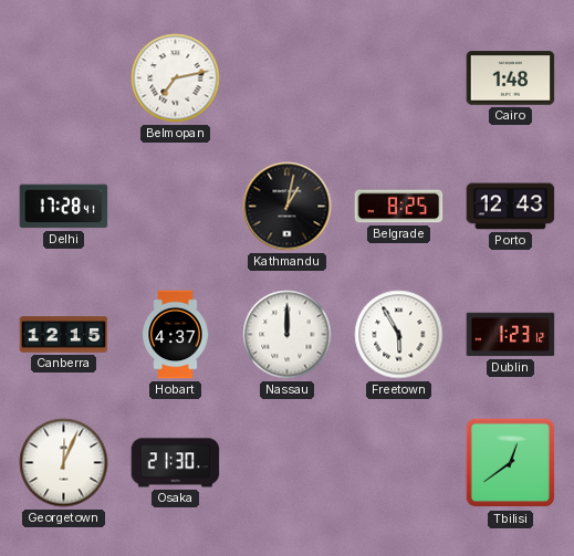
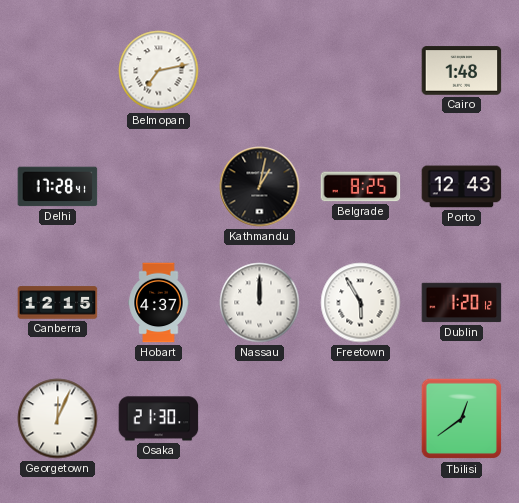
Dublin: 1:23 -> 1:20 (462, 303)
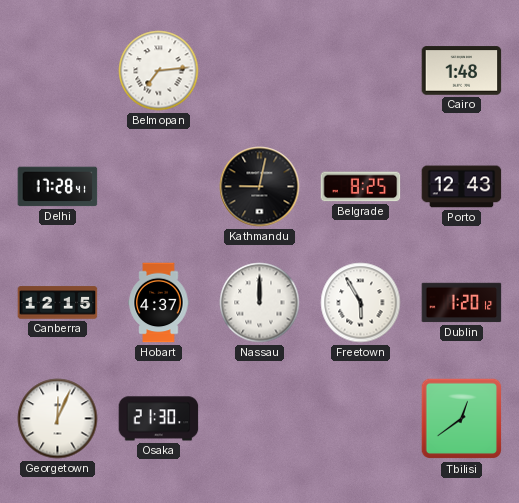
Belmopan: 7:13 -> 7:14 (159, 71)
Kathmandu: 1:02 -> 9:02 (260, 187)
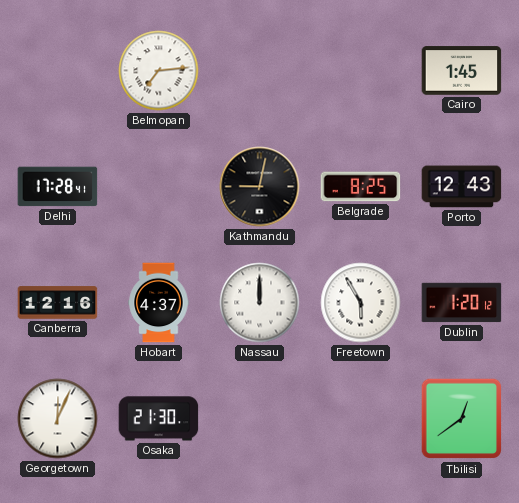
Cairo: 1:48 -> 1:45 (462, 71)
Canberra: 12:15 -> 12:16 (58, 303)
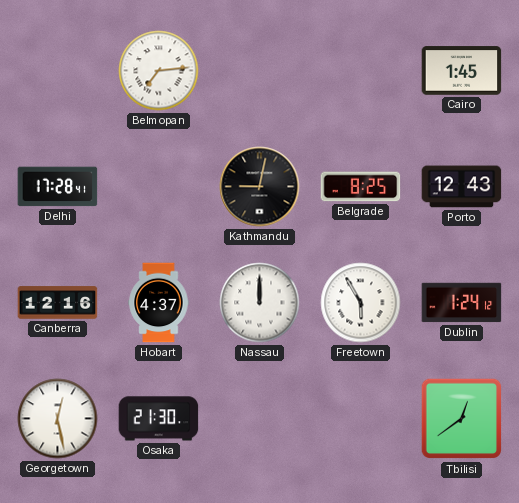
Dublin: 1:20 -> 1:24 (462, 303)
Georgetown: 12:04 -> 12:28 (58, 419)
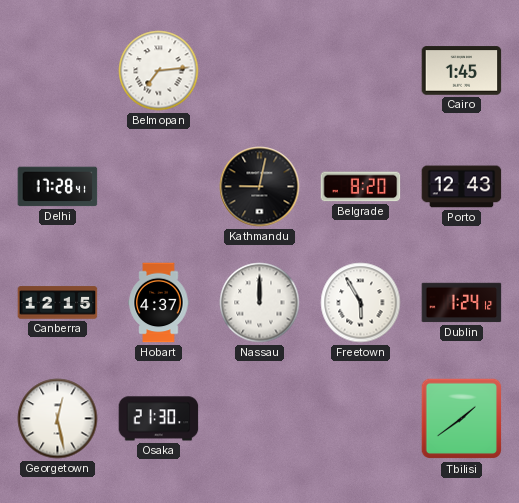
Belgrade: 8:25 -> 8:20 (361, 187)
Canberra: 12:16 -> 12:15 (58, 303)
Tbilisi: 12:39 -> 1:39 (462, 419)
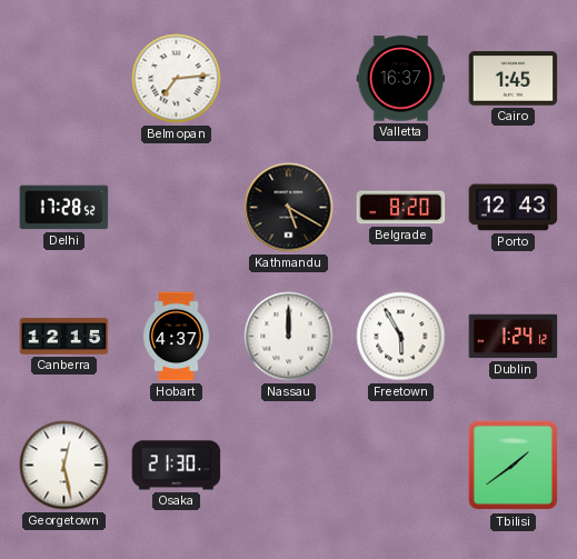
Valletta: none -> 16:37 (401, 79)
Delhi: 17:28:41 -> 17:28:52 (64, 208)
Kathmandu: 9:02 -> 5:20 (289, 208)
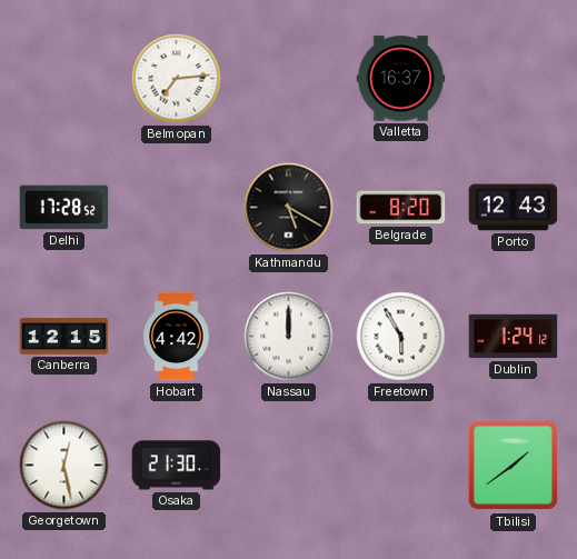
Cairo: 1:45 -> none (514, 79)
Hobart: 4:37 -> 4:42 (177, 337)
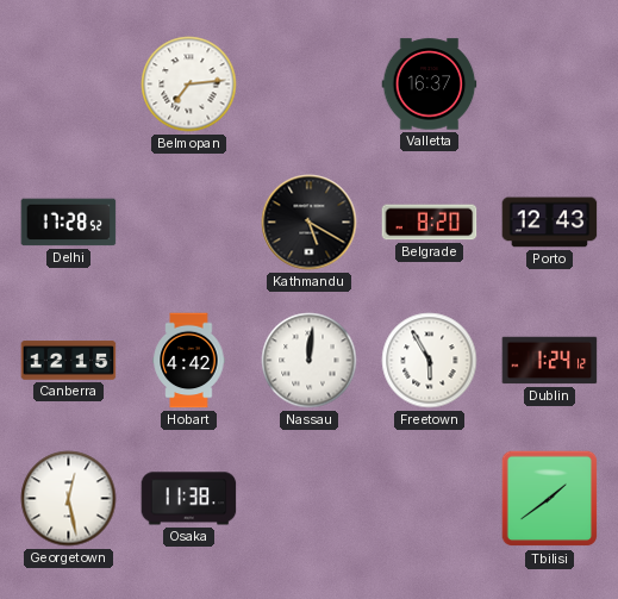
Nassau: 12:00 -> 12:01 (310, 361)
Osaka: 21:30 -> 11:38 (189, 499)
